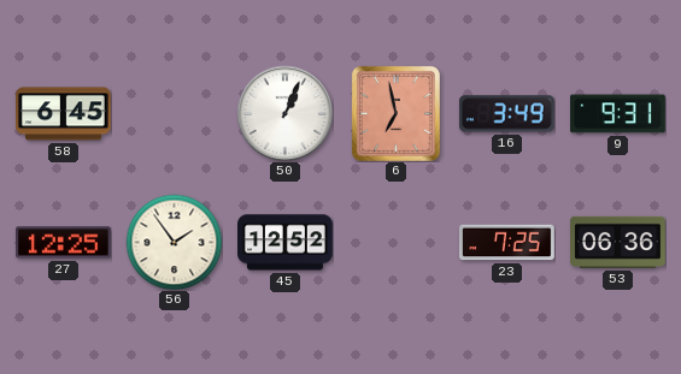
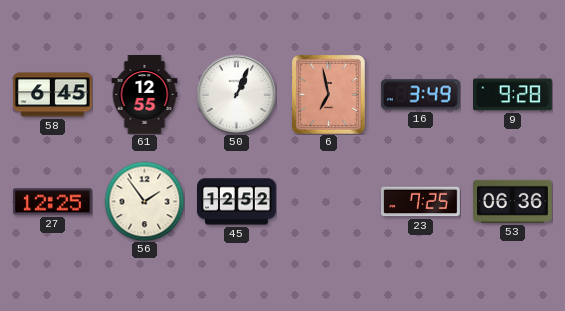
61: none -> 12:55 (145, 95)
9: 9:31 -> 9:28 (513, 95)
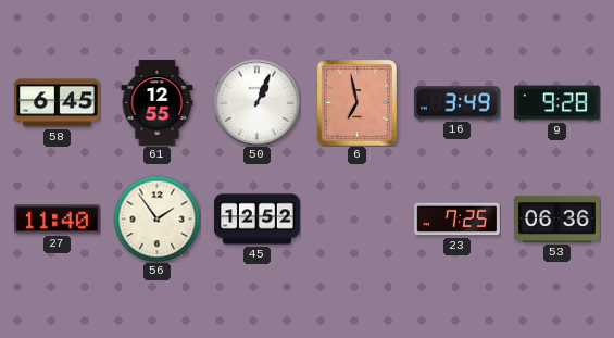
27: 12:25 -> 11:40 (58, 220)
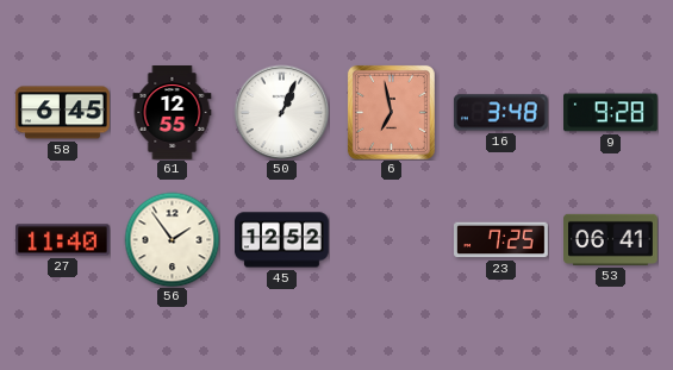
16: 3:49 -> 3:48 (500, 113)
53: 06:36 -> 06:41 (611, 239)
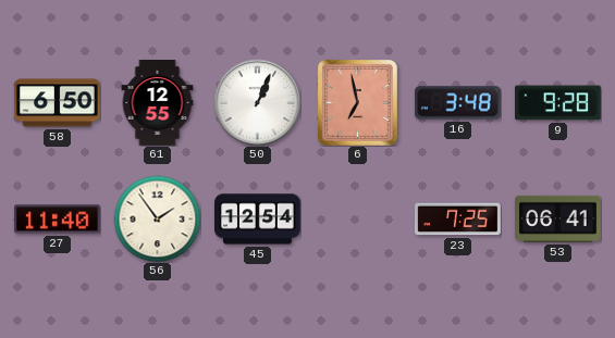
58: 6:45 -> 6:50 (58, 103)
45: 12:52 -> 12:54 (258, 220)
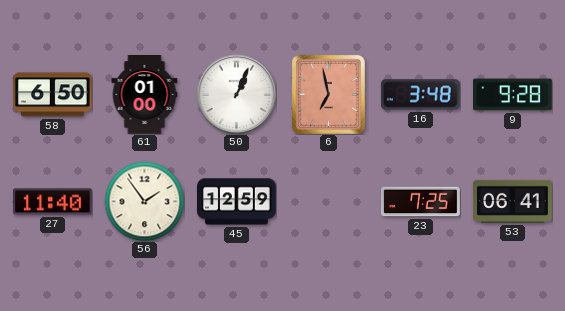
61: 12:55 -> 01:00 (145, 95)
45: 12:54 -> 12:59 (237, 202)
